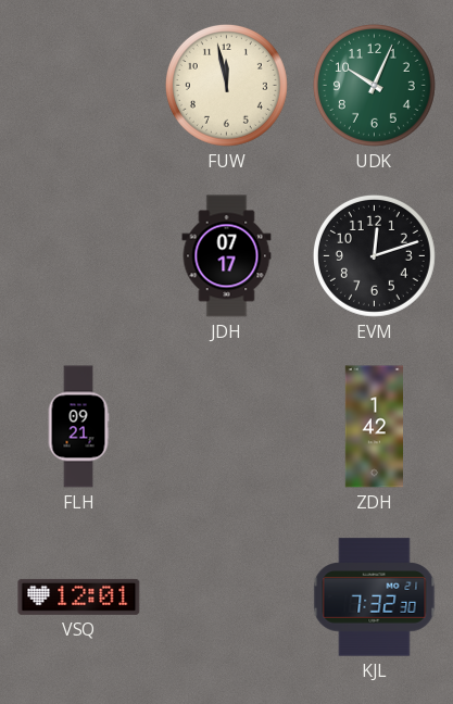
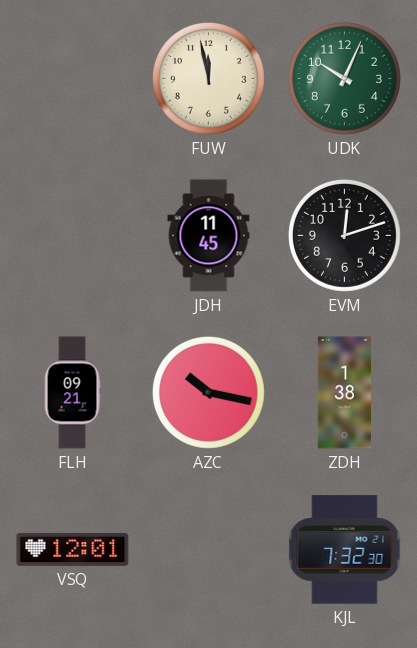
JDH: 07:17 -> 11:45 (209, 236)
AZC: none -> 10:17 (208, 392)
ZDH: 1:42 -> 1:38 (344, 393)
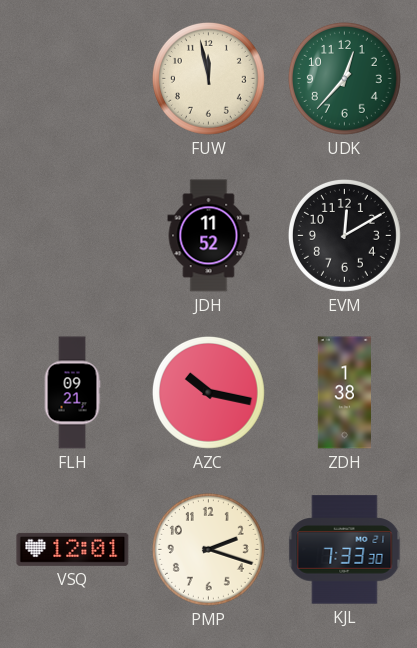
UDK: 10:04 -> 12:37 (344, 78)
JDH: 11:45 -> 11:52 (209, 236)
EVM: 12:12 -> 12:10 (344, 235)
PMP: none -> 2:18 (208, 549)
KJL: 7:32 -> 7:33 (345, 550)
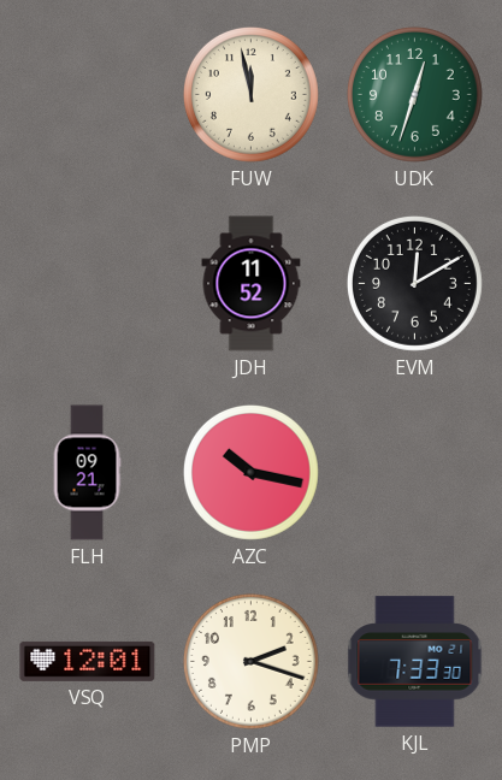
UDK: 12:37 -> 12:33 (414, 94)
ZDH: 1:38 -> none (344, 393)
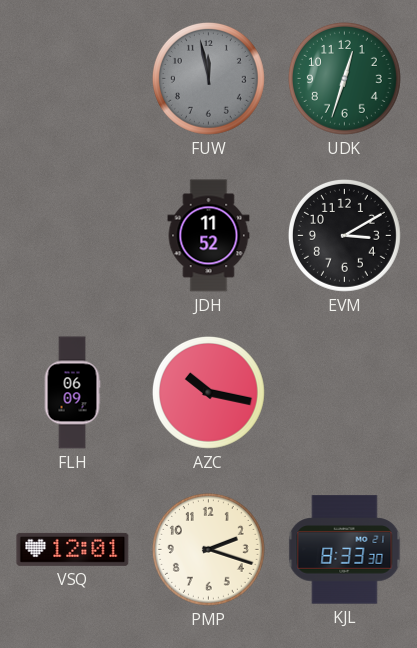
FUW dial: cream -> grey (208, 78)
EVM: 12:10 -> 3:10 (344, 235)
FLH: 09:21 -> 06:09 (72, 393)
KJL: 7:33 -> 8:33 (345, 550)
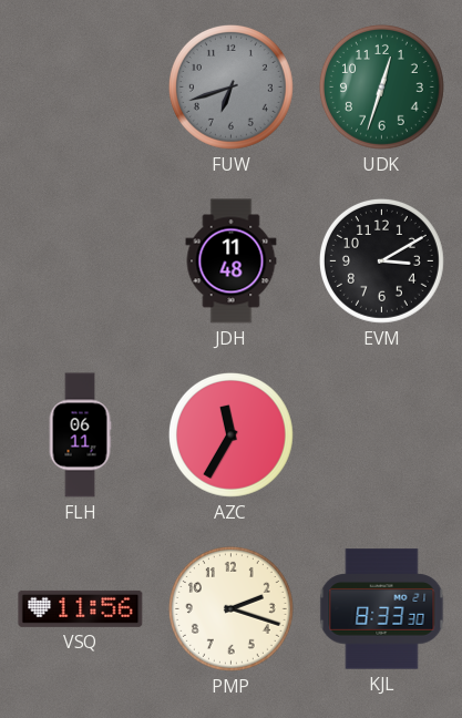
FUW: 11:58 -> 6:42 (230, 86)
JDH: 11:52 -> 11:48 (232, 261)
FLH: 06:09 -> 06:11 (80, 435)
AZC: 10:17 -> 11:35 (230, 434)
VSQ: 12:01 -> 11:56 (81, 608)
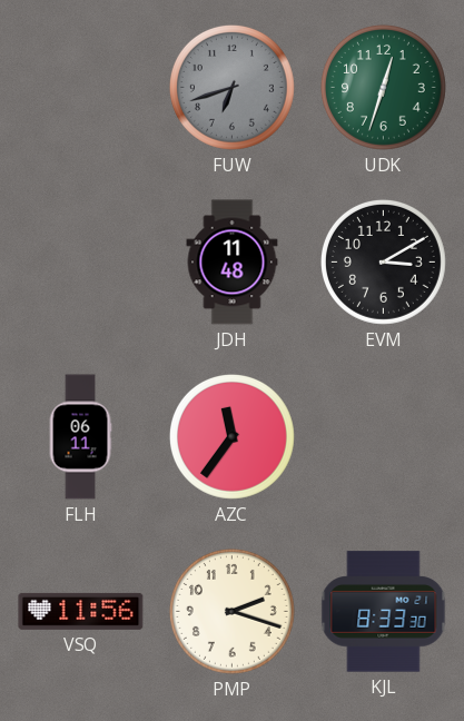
AZC: 11:35 -> 11:36 (231, 436)
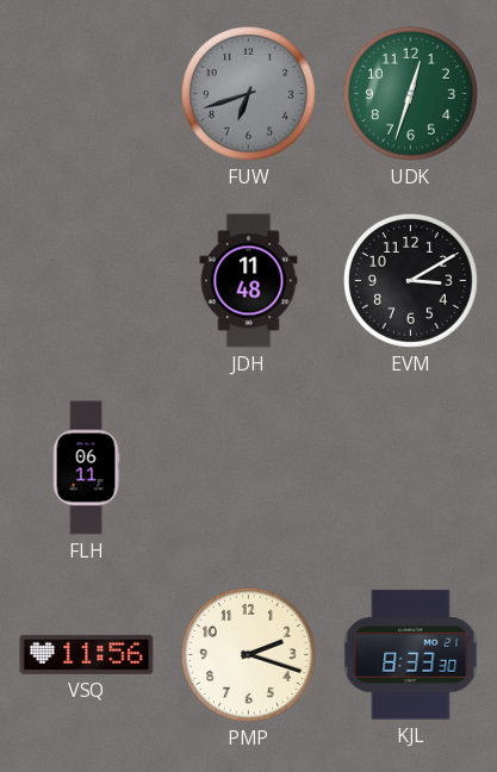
AZC: 11:36 -> none (231, 436)
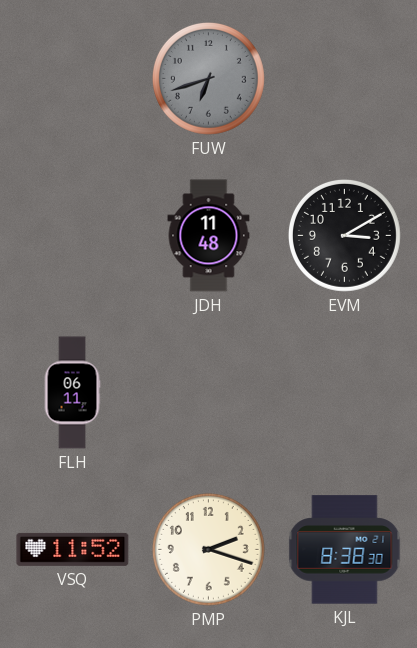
UDK: 12:33 -> none (410, 93)
VSQ: 11:56 -> 11:52 (73, 549)
KJL: 8:33 -> 8:38 (345, 550)
